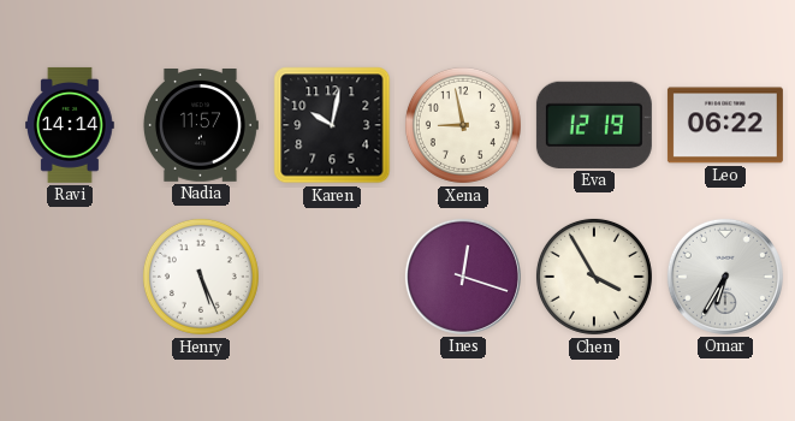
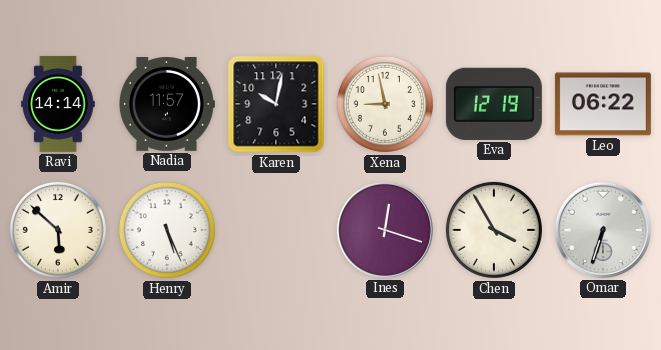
Amir: none -> 5:52 (58, 230)
Omar: 6:35 -> 6:33 (603, 230)
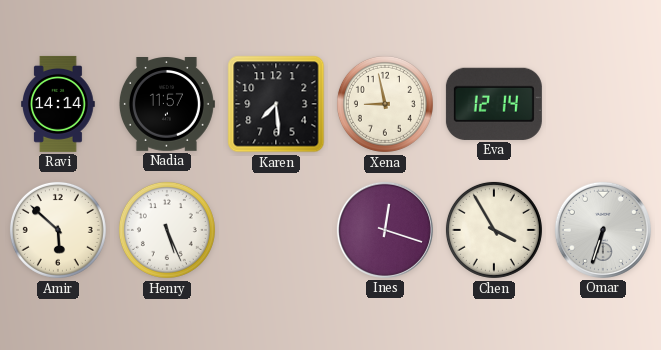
Karen: 10:02 -> 7:29 (276, 104)
Eva: 12:19 -> 12:14 (494, 104)
Leo: 06:22 -> none (603, 104)
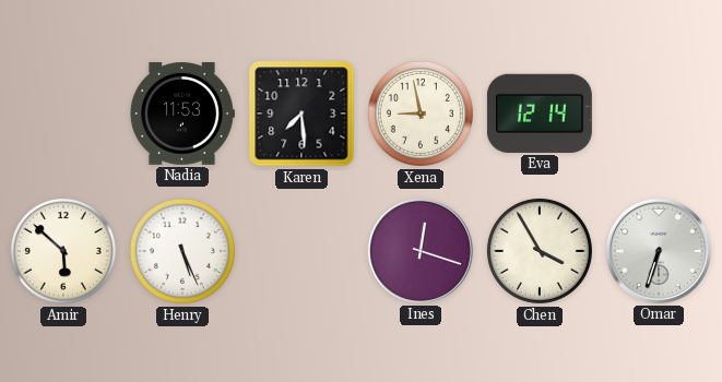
Ravi: 14:14 -> none (59, 104)
Nadia: 11:57 -> 11:53 (181, 115)
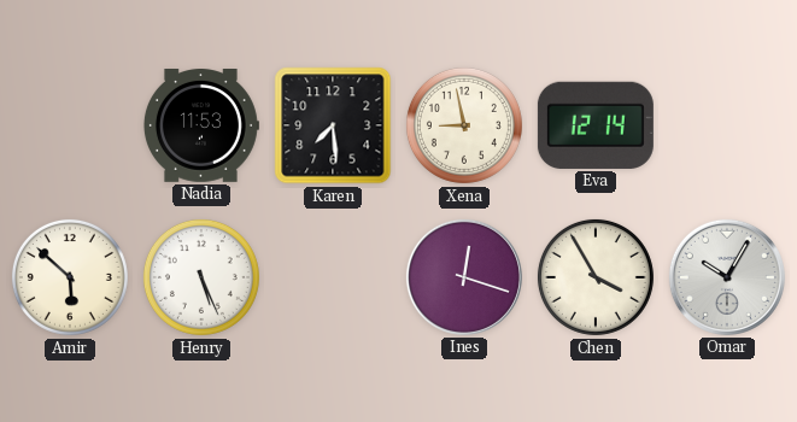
Omar: 6:33 -> 10:05 (727, 277)
